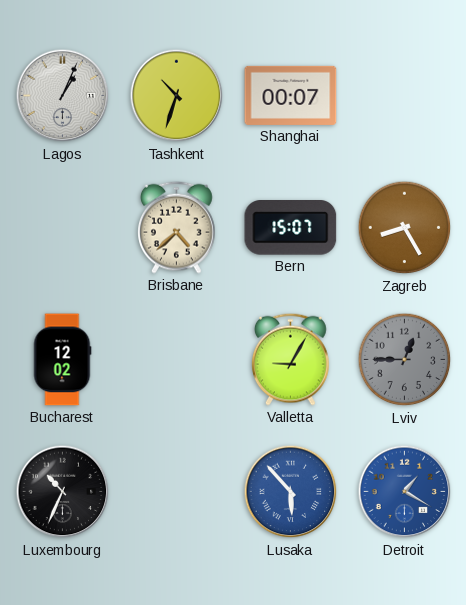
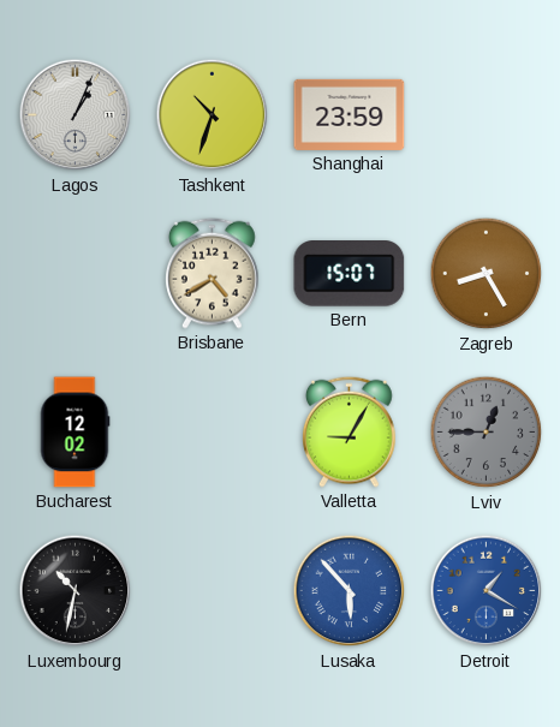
Shanghai: 00:07 -> 23:59 (350, 114)
Brisbane: 4:38 -> 4:40 (213, 273)
Luxembourg: 10:34 -> 10:32 (76, 591)
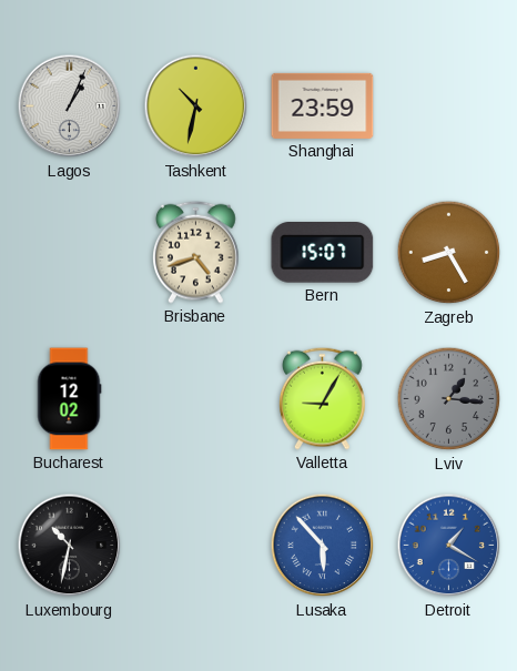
Tashkent: 10:33 -> 10:32 (196, 106)
Brisbane: 4:40 -> 4:42 (196, 252)
Lviv: 12:45 -> 1:16 (449, 399)
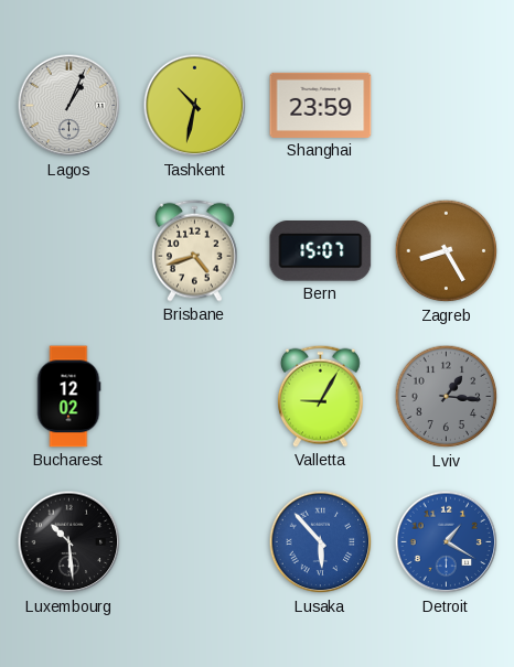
Luxembourg: 10:32 -> 10:29 (69, 542)
